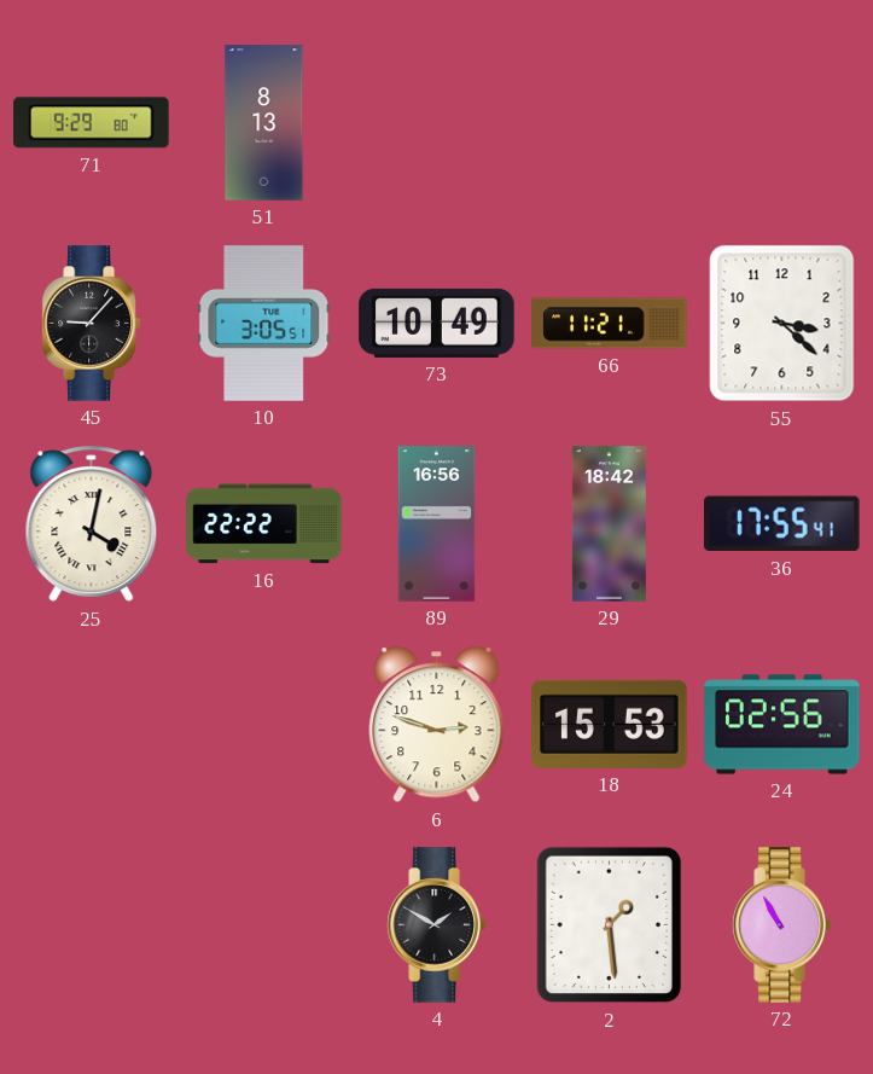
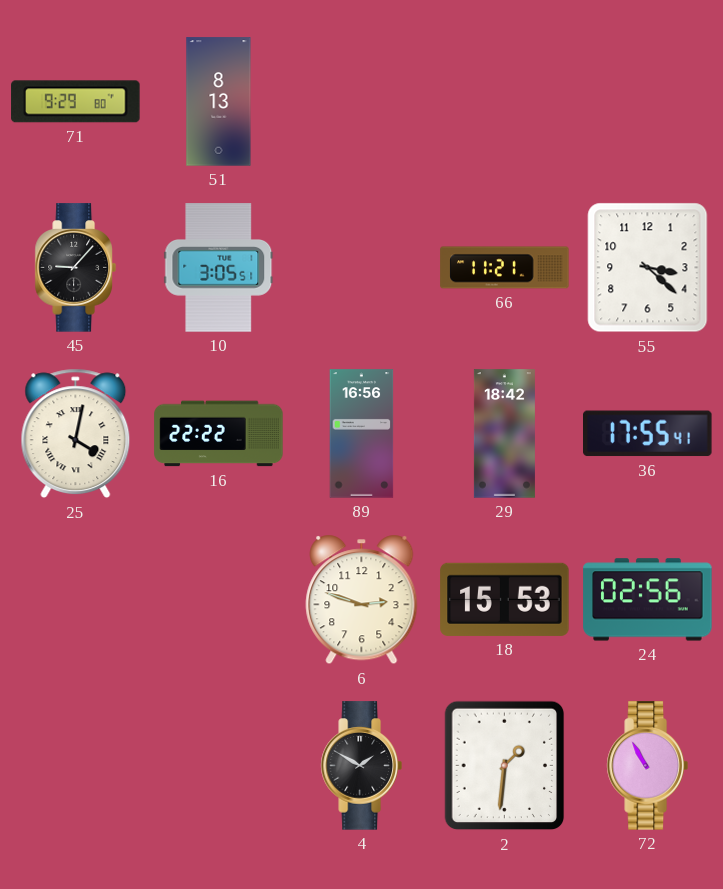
73: 10:49 -> none (437, 323)
2: 1:29 -> 1:31 (505, 766)
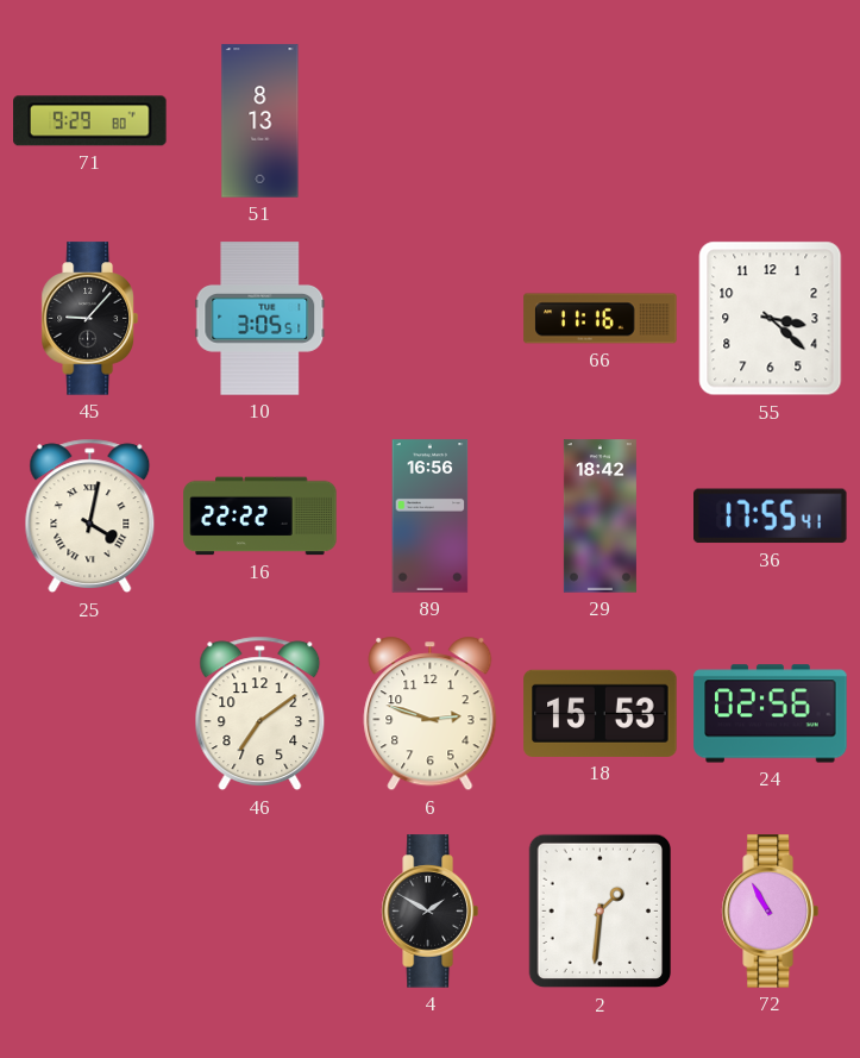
66: 11:21 -> 11:16 (601, 319)
46: none -> 7:09 (260, 714)
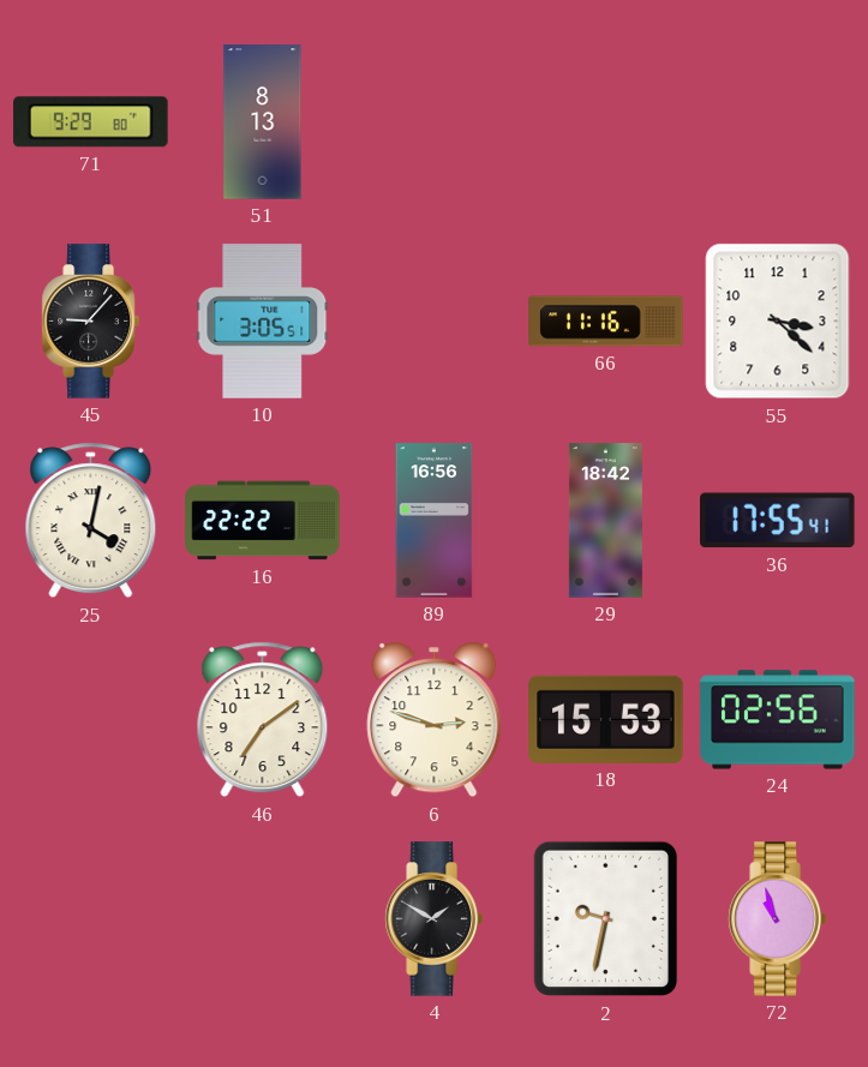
2: 1:31 -> 9:32 (606, 919)
72: 10:55 -> 10:57 (777, 919)
